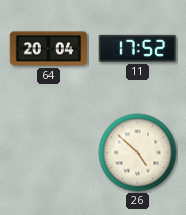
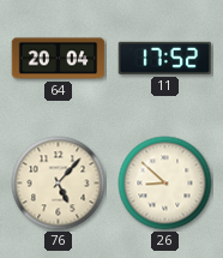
76: none -> 5:07 (59, 184)
26: 4:52 -> 8:52 (165, 184)
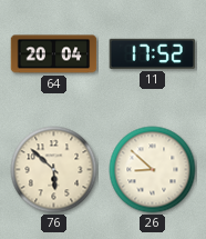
76: 5:07 -> 5:52 (54, 170)
